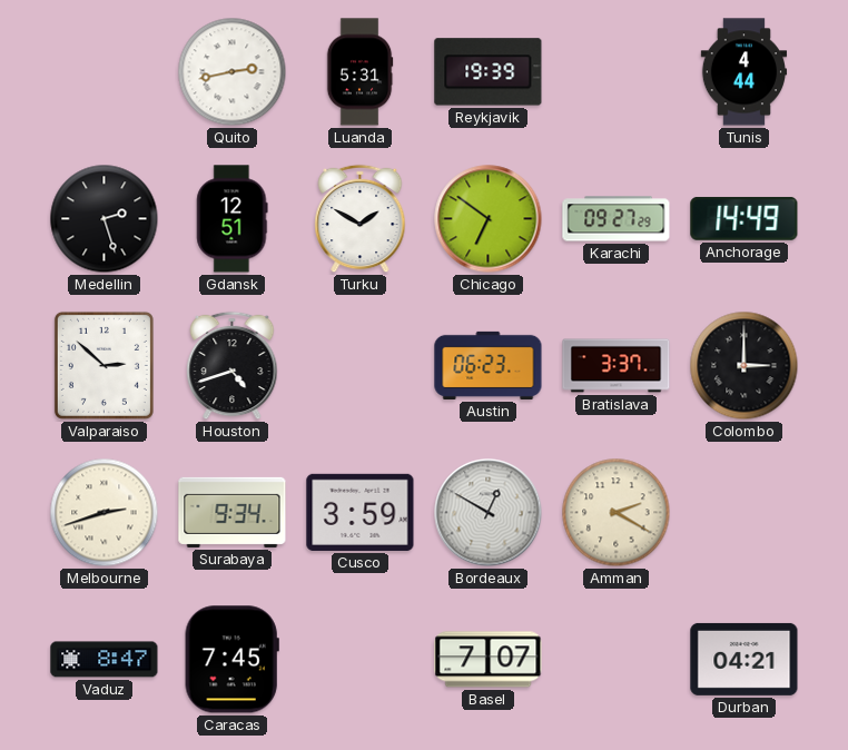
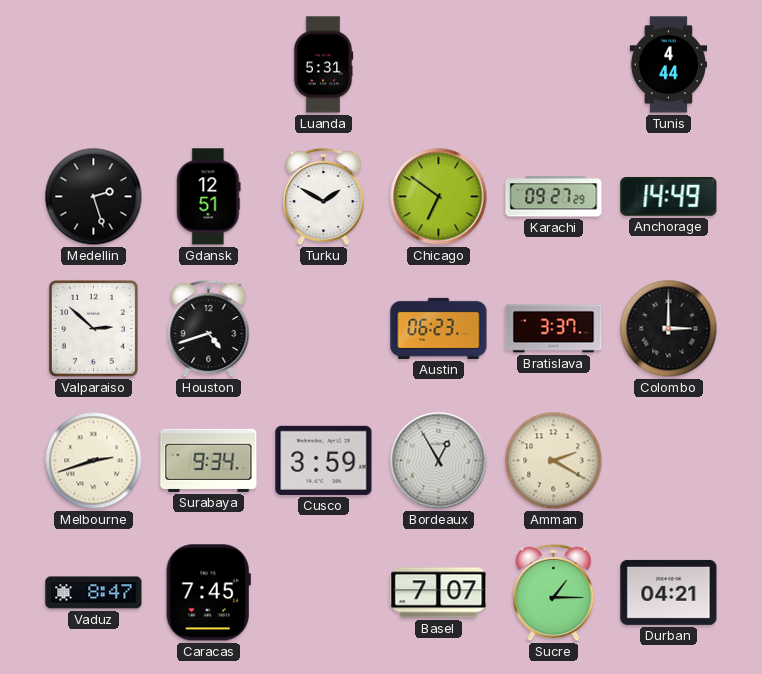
Quito: 2:43 -> none (233, 72)
Reykjavik: 19:39 -> none (489, 72)
Bordeaux: 12:50 -> 12:55 (439, 461)
Sucre: none -> 1:15 (554, 593)
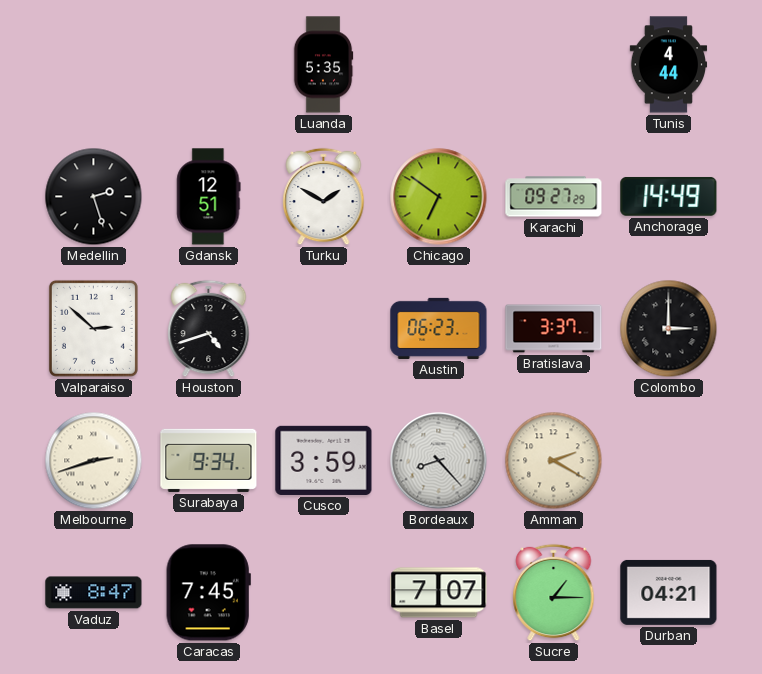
Luanda: 5:31 -> 5:35 (323, 65)
Bordeaux: 12:55 -> 8:23 (439, 461)
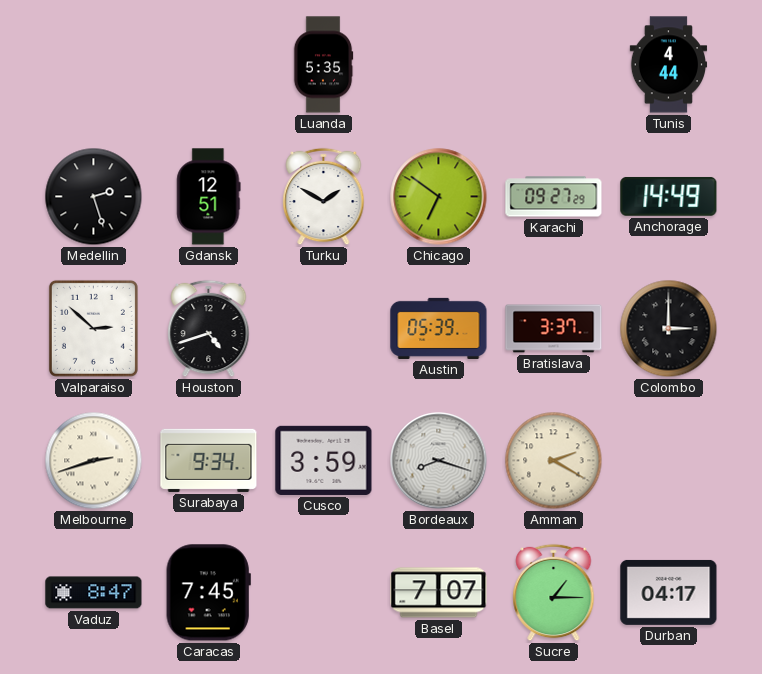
Austin: 06:23 -> 05:39 (439, 328)
Bordeaux: 8:23 -> 8:18 (439, 461)
Durban: 04:21 -> 04:17 (669, 592)
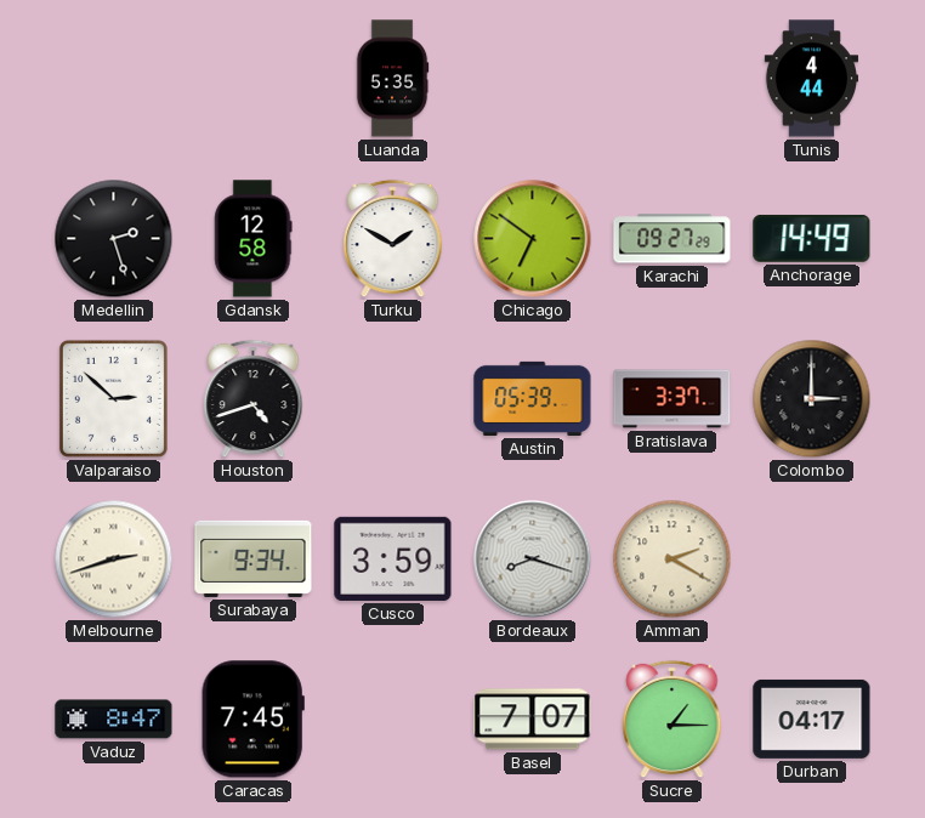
Gdansk: 12:51 -> 12:58 (254, 239)
